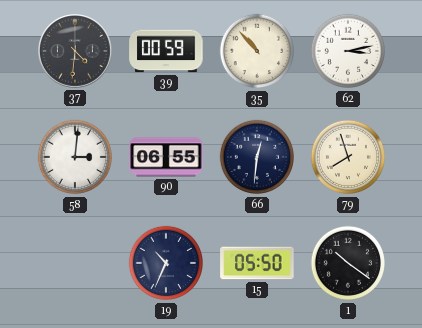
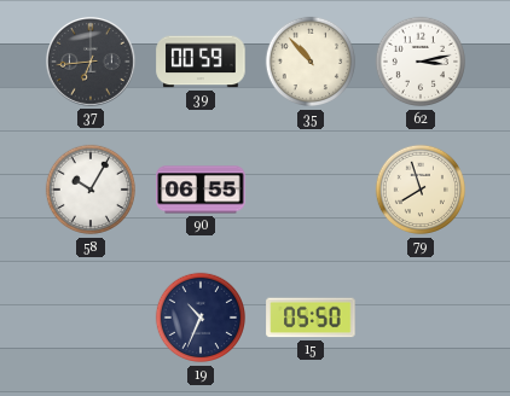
37: 4:31 -> 6:44 (92, 63)
58: 3:01 -> 10:05 (91, 190)
66: 12:31 -> none (257, 157)
1: 10:21 -> none (348, 263)
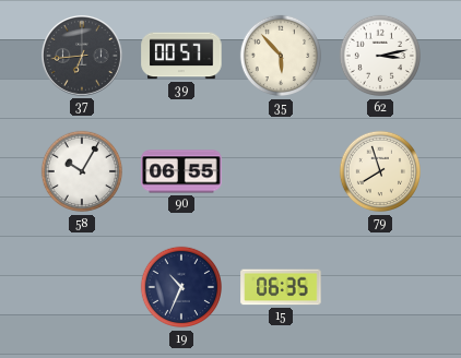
39: 00:59 -> 00:57 (181, 56)
35: 10:53 -> 5:53 (281, 56)
15: 05:50 -> 06:35 (281, 287)
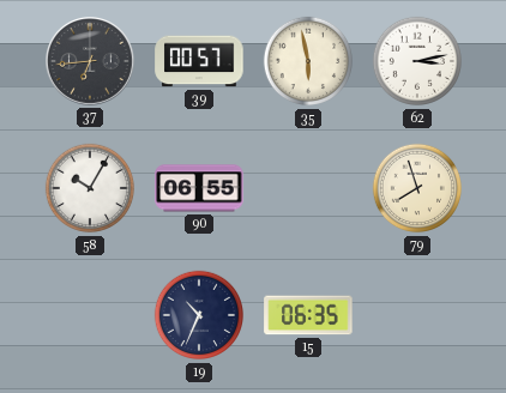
35: 5:53 -> 5:58 (308, 61)
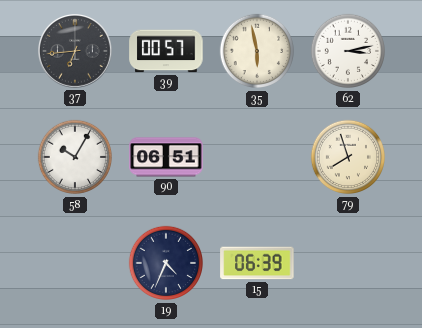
90: 06:55 -> 06:51 (166, 157)
19: 10:34 -> 4:34 (166, 263)
15: 06:35 -> 06:39 (257, 263)
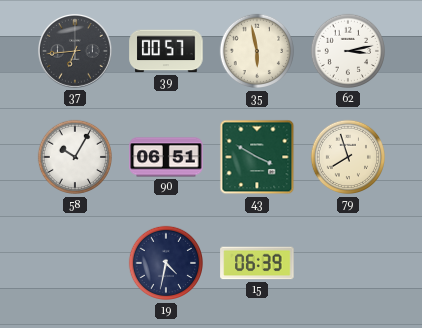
43: none -> 3:50 (257, 157)
19: 4:34 -> 4:32 (166, 263)
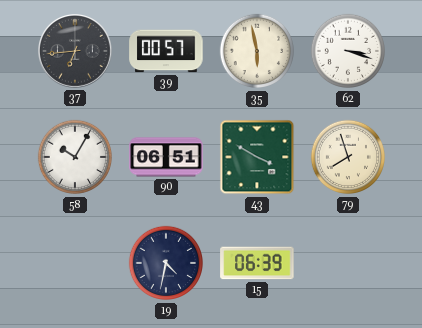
62: 3:13 -> 3:18 (348, 51)
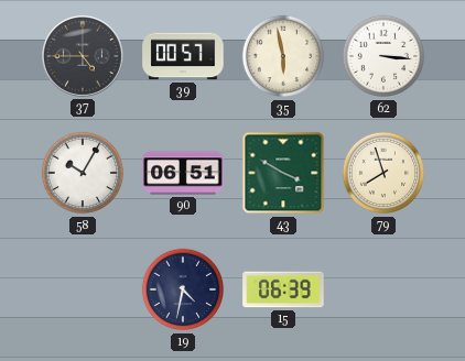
37: 6:44 -> 4:45 (84, 57)
62: 3:18 -> 3:16 (383, 56)
